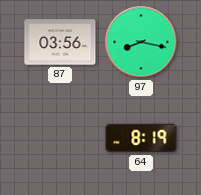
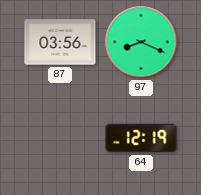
97: 8:17 -> 8:19 (141, 42)
64: 8:19 -> 12:19 (141, 138)
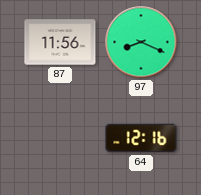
87: 03:56 -> 11:56 (60, 42)
64: 12:19 -> 12:16 (141, 138)
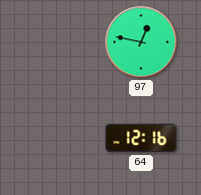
87: 11:56 -> none (60, 42)
97: 8:19 -> 12:47 (141, 42)
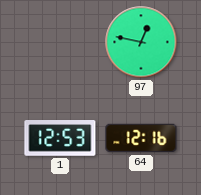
1: none -> 12:53 (60, 138)
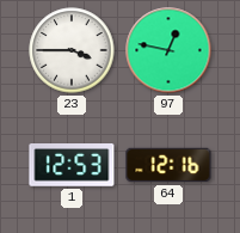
23: none -> 3:45 (72, 50)
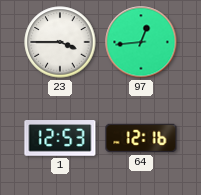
97: 12:47 -> 12:44 (141, 42)
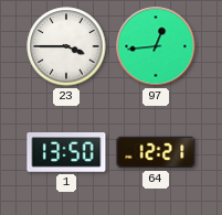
1: 12:53 -> 13:50 (66, 152)
64: 12:16 -> 12:21 (156, 152)
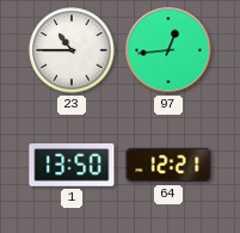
23: 3:45 -> 10:45 (72, 50)
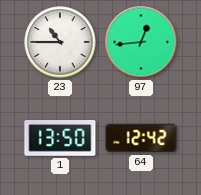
64: 12:21 -> 12:42 (141, 138)
